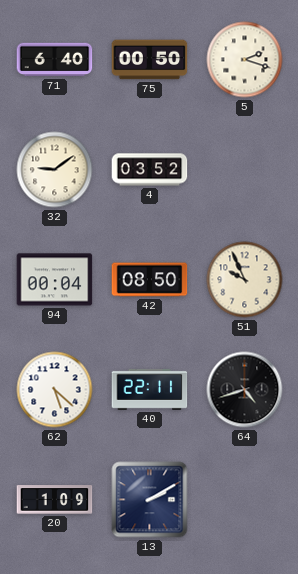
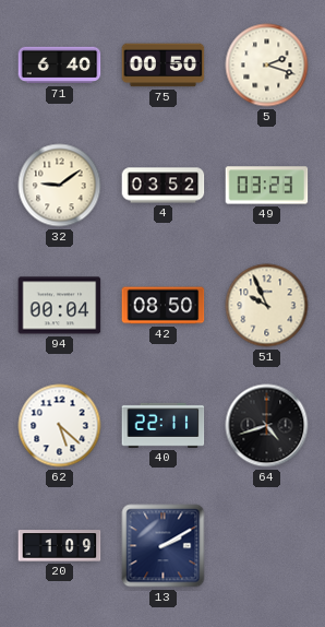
49: none -> 03:23 (267, 186)
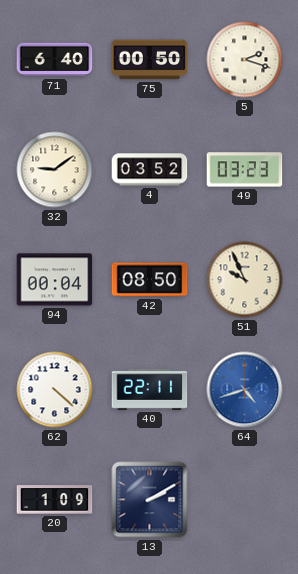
62: 5:22 -> 4:22 (55, 390)
64 dial: black -> blue (245, 390)
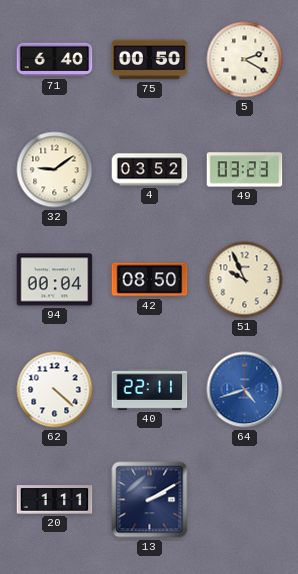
5: 2:18 -> 2:20 (245, 60)
20: 1:09 -> 1:11 (55, 500)
